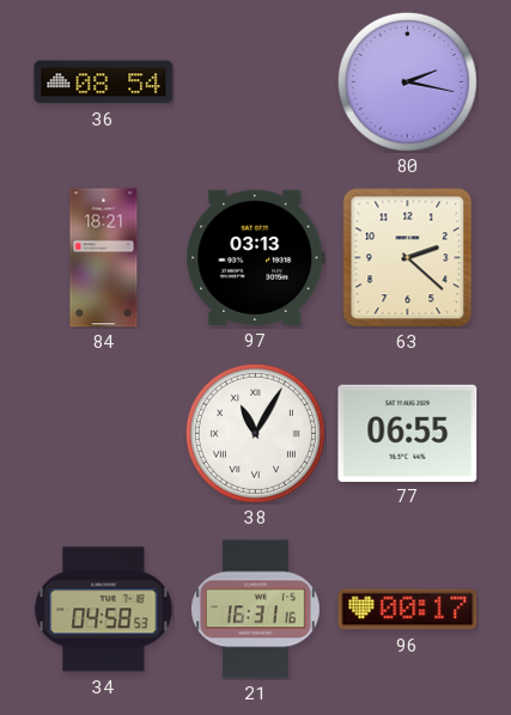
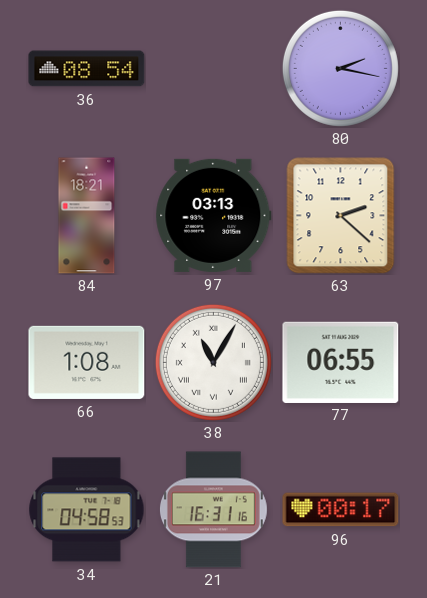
66: none -> 1:08 (87, 362)
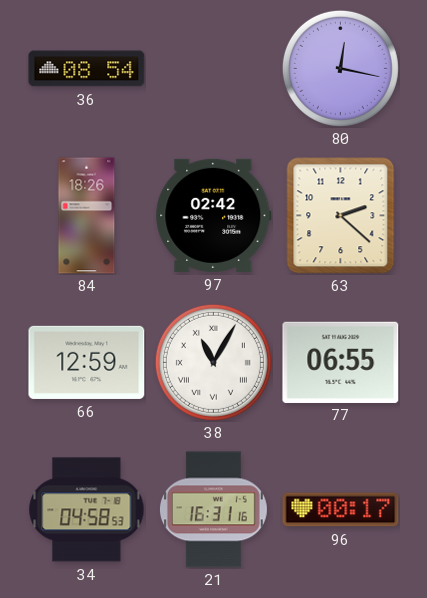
80: 2:17 -> 12:17 (340, 68)
84: 18:21 -> 18:26 (87, 216)
97: 03:13 -> 02:42 (214, 215)
66: 1:08 -> 12:59 (87, 362)
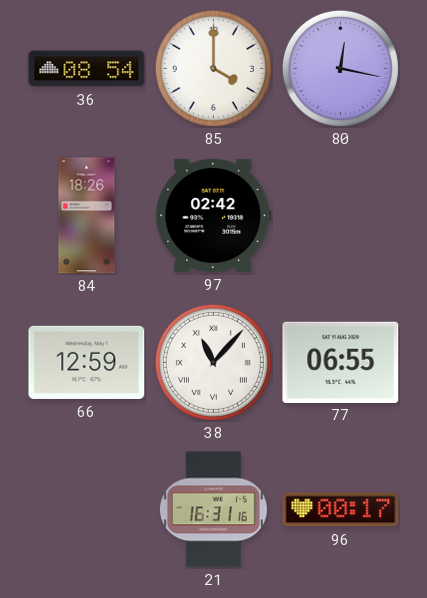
85: none -> 4:00 (213, 68)
63: 2:22 -> none (341, 216)
38: 11:05 -> 11:07 (213, 362)
34: 04:58 -> none (87, 510)
